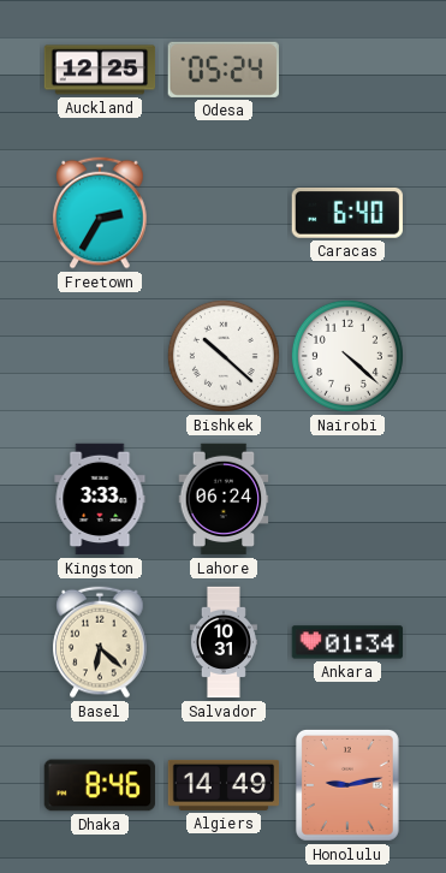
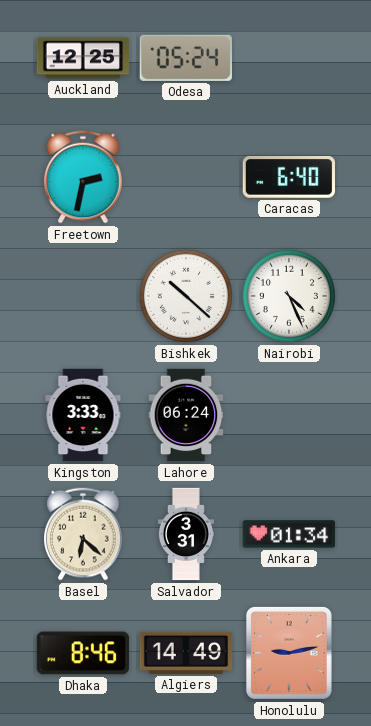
Freetown: 2:35 -> 2:32 (83, 177)
Nairobi: 4:22 -> 4:26 (289, 296)
Salvador: 10:31 -> 3:31 (186, 534)
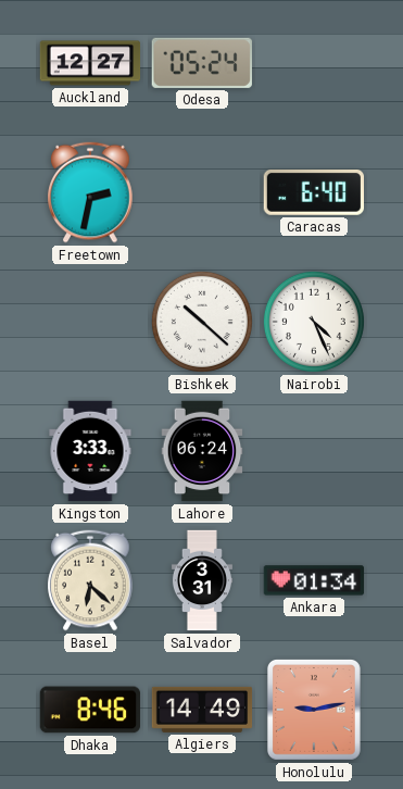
Auckland: 12:25 -> 12:27 (90, 63)
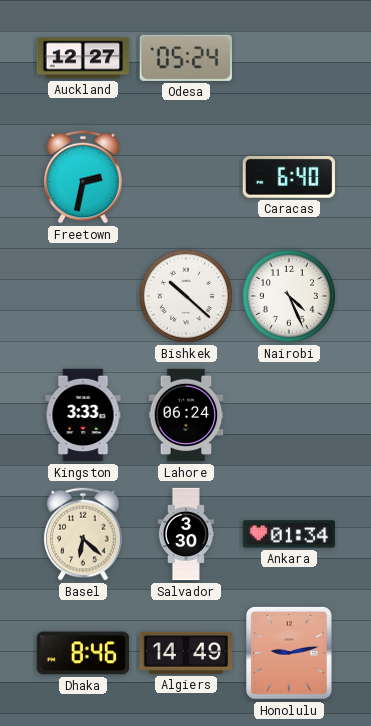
Salvador: 3:31 -> 3:30 (186, 534)
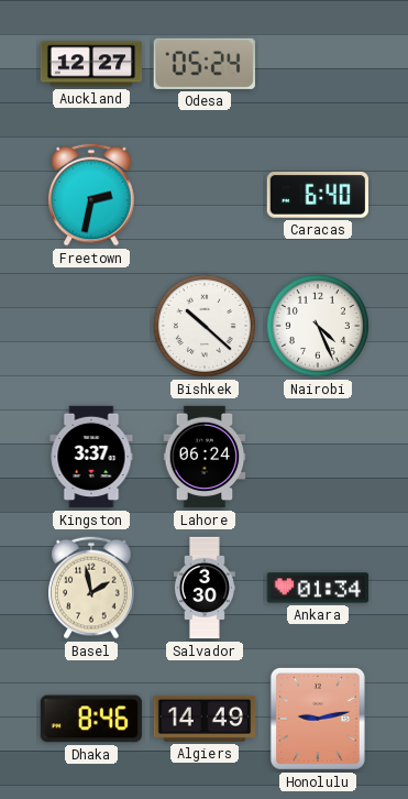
Kingston: 3:33 -> 3:37 (91, 457)
Basel: 6:22 -> 1:58 (91, 588)
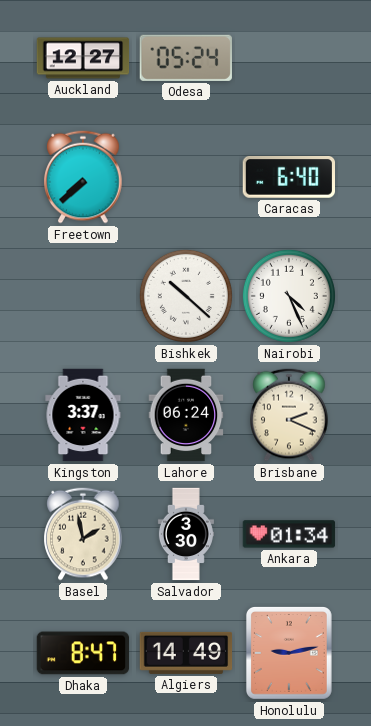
Freetown: 2:32 -> 7:38 (83, 177)
Brisbane: none -> 2:19 (289, 415)
Dhaka: 8:46 -> 8:47 (83, 653)
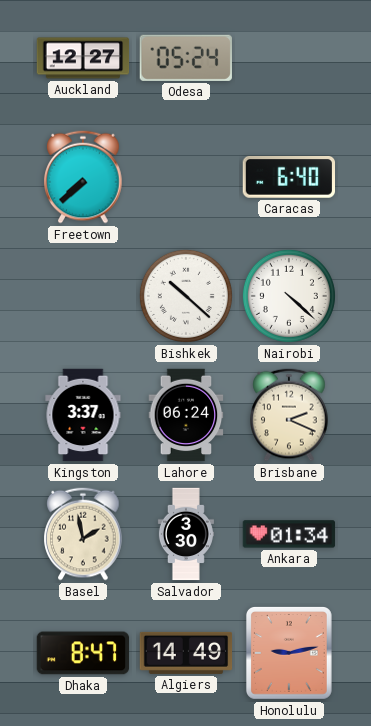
Nairobi: 4:26 -> 4:22 (289, 296)
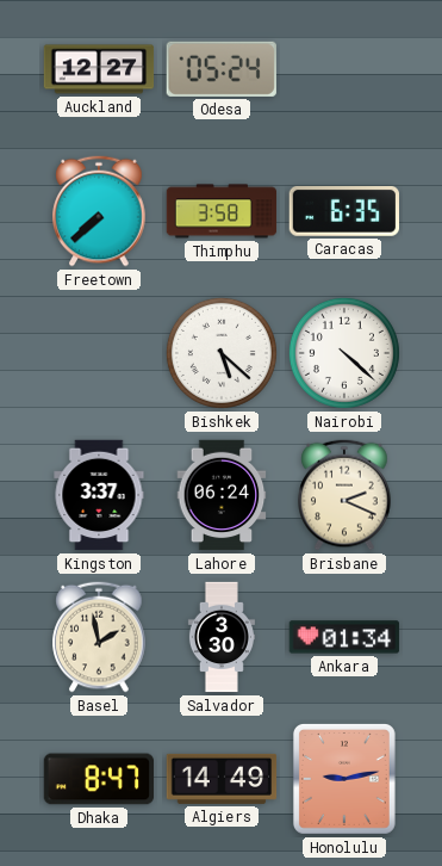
Thimphu: none -> 3:58 (222, 211)
Caracas: 6:40 -> 6:35 (343, 211)
Bishkek: 10:22 -> 5:22 (222, 353)
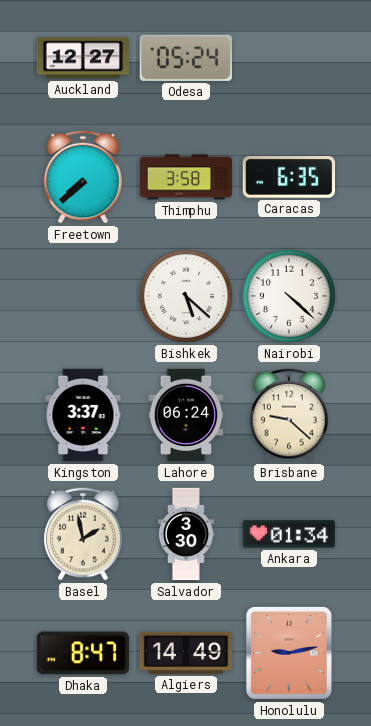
Brisbane: 2:19 -> 9:22 (289, 415)
